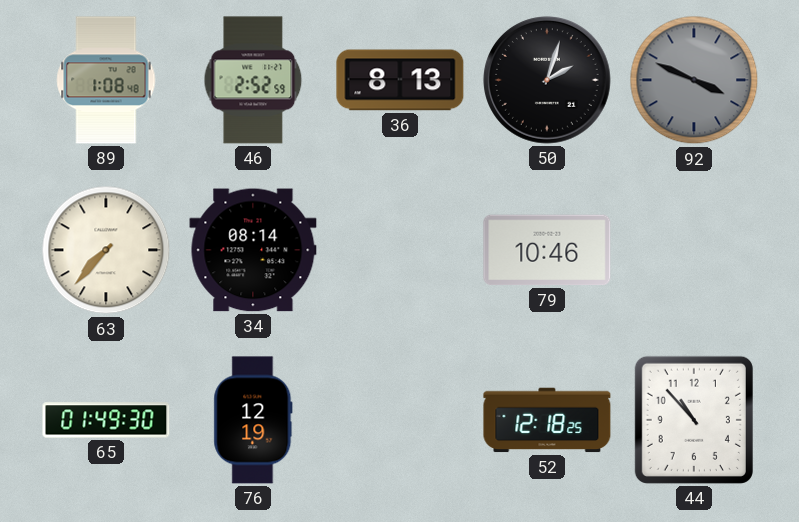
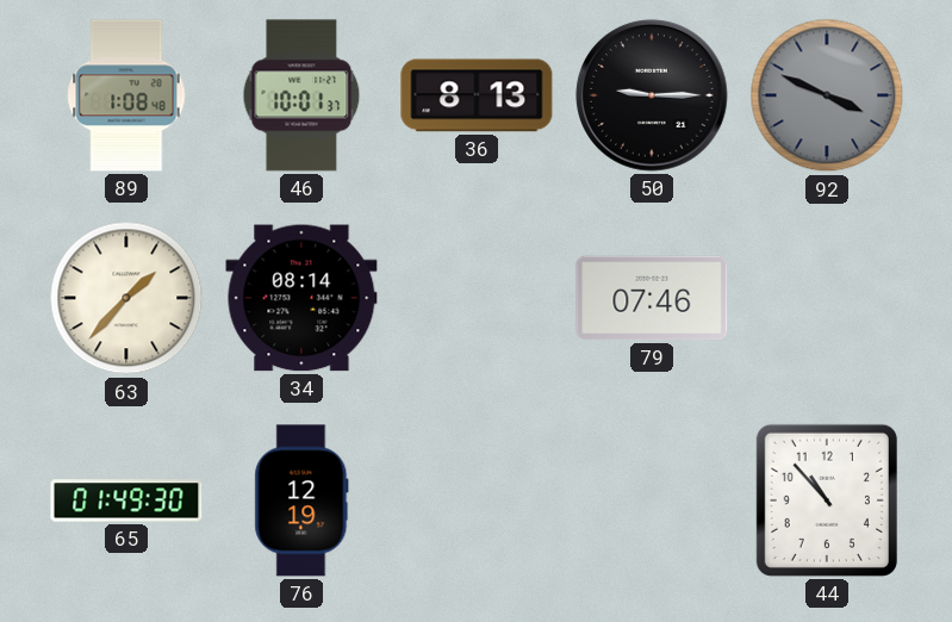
46: 2:52 -> 10:01 (301, 95)
50: 2:03 -> 9:15 (653, 97)
63: 7:37 -> 1:37 (126, 298)
79: 10:46 -> 07:46 (652, 298)
52: 12:18 -> none (547, 420)
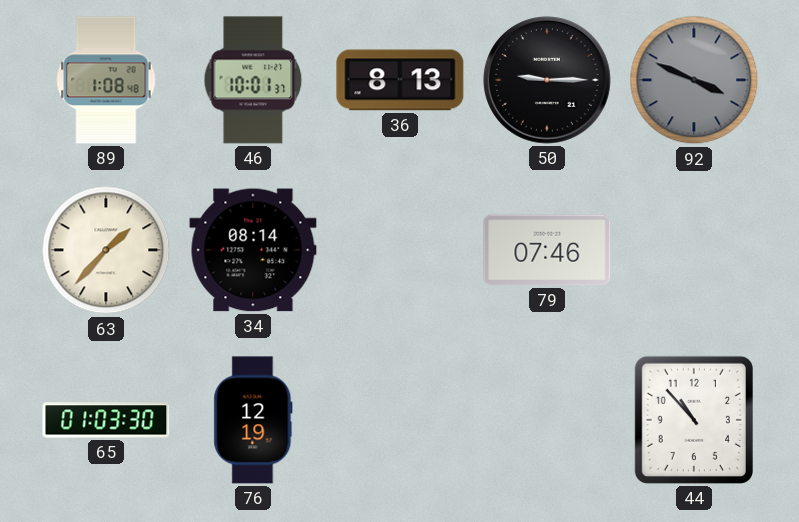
65: 01:49 -> 01:03 (106, 420)
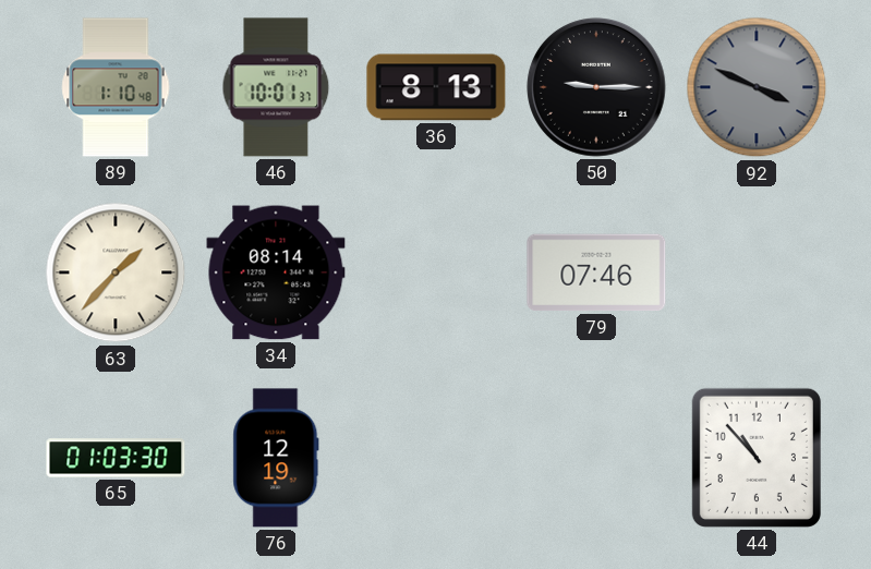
89: 1:08 -> 1:10 (116, 87)
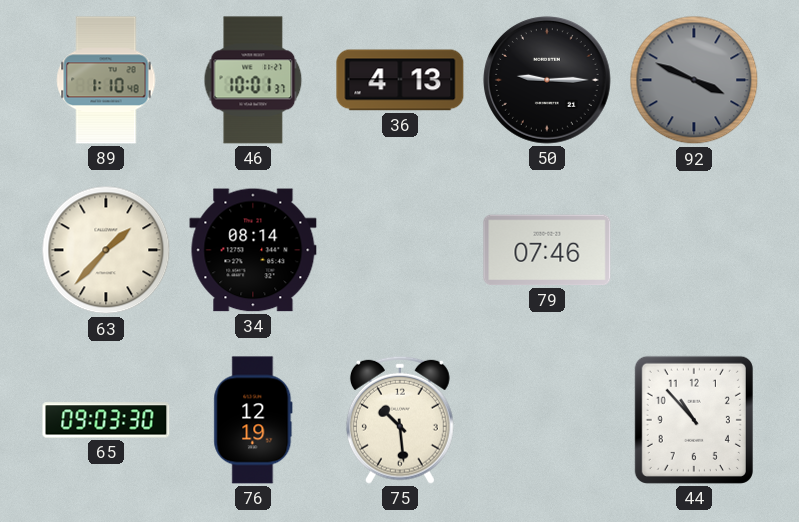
36: 8:13 -> 4:13 (400, 80)
65: 01:03 -> 09:03 (106, 420)
75: none -> 10:29 (400, 420)
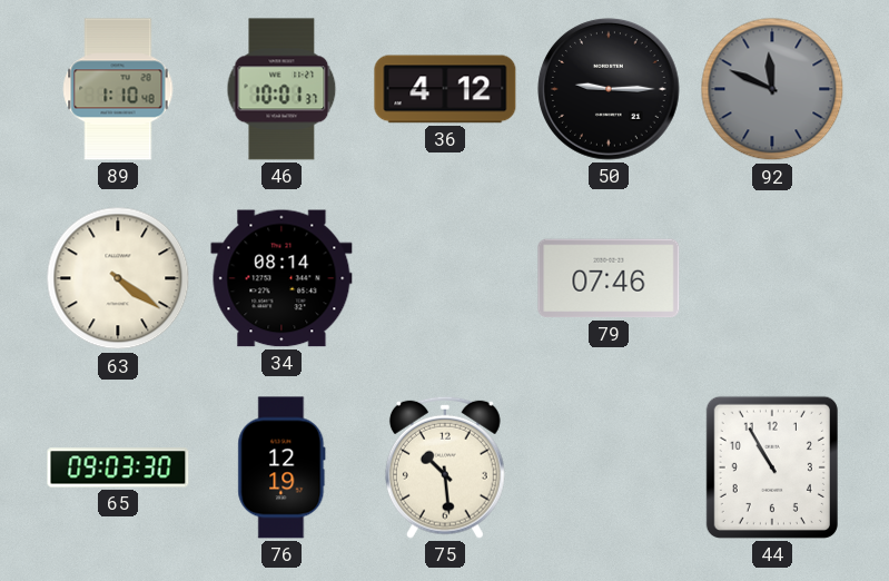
36: 4:13 -> 4:12 (445, 89)
92: 3:49 -> 11:49 (772, 89)
63: 1:37 -> 4:21 (118, 278)
44: 10:53 -> 10:55 (772, 467)
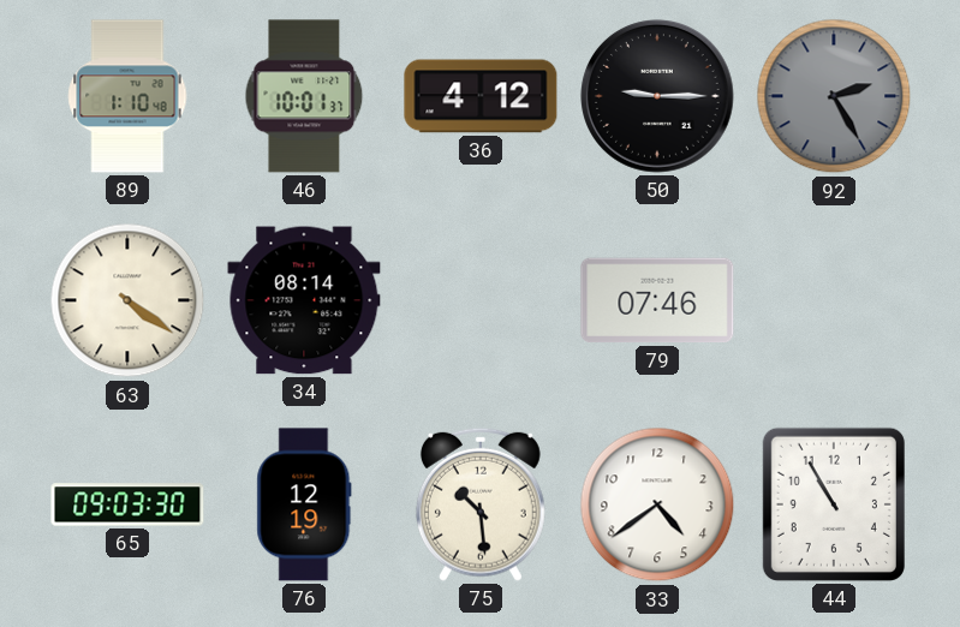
92: 11:49 -> 2:25 (834, 96)
33: none -> 4:39 (657, 504)
